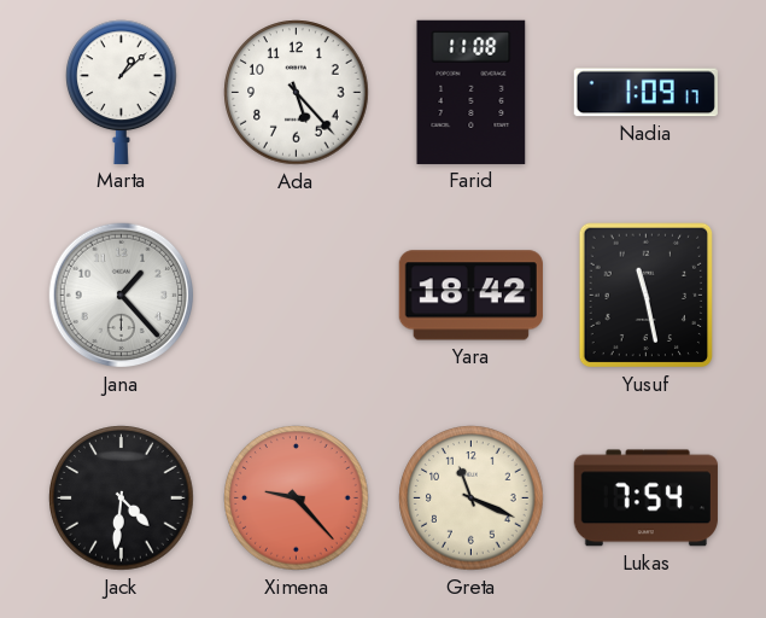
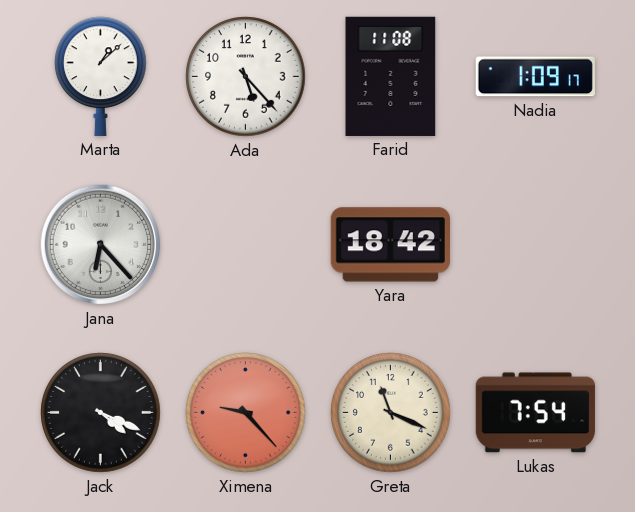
Jana: 1:23 -> 6:23 (101, 245)
Yusuf: 11:28 -> none (647, 296)
Jack: 4:31 -> 4:19 (101, 413)
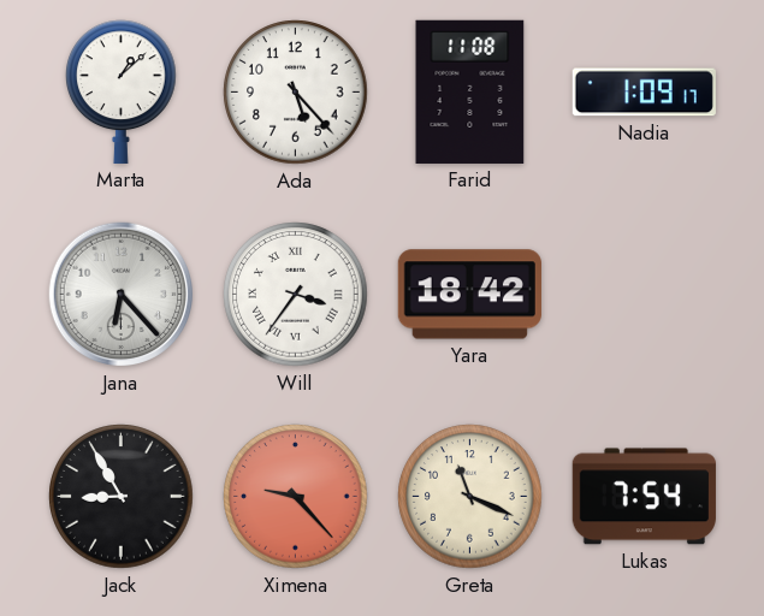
Will: none -> 3:36 (296, 295)
Jack: 4:19 -> 8:55 (122, 497)
